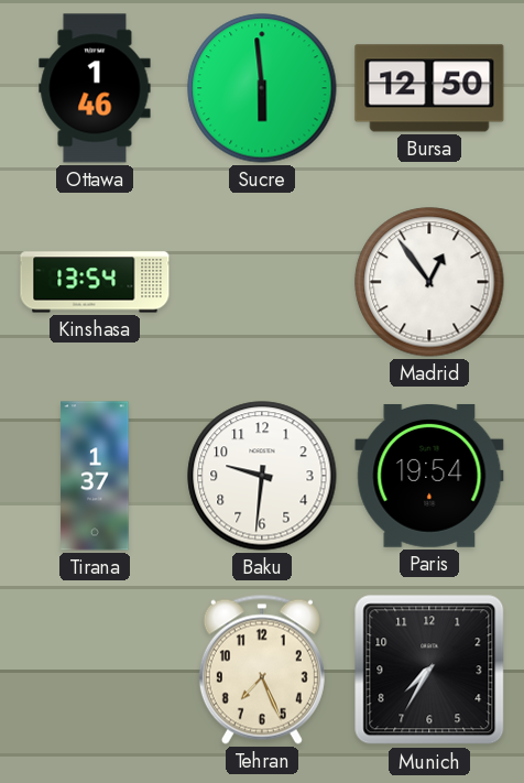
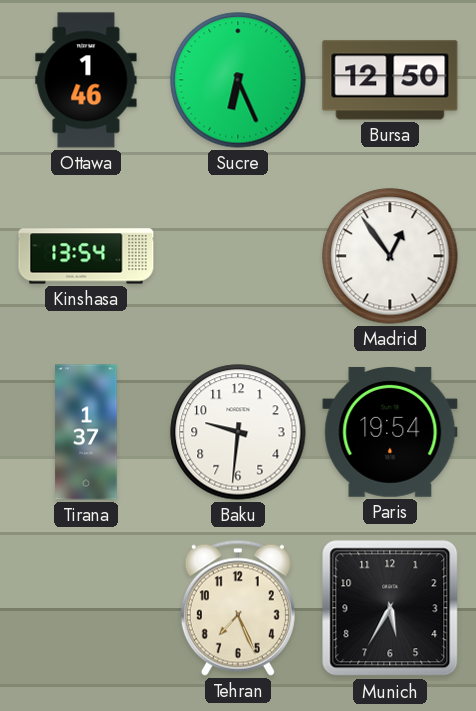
Sucre: 5:59 -> 6:26 (238, 80)
Munich: 7:35 -> 5:35 (390, 608)
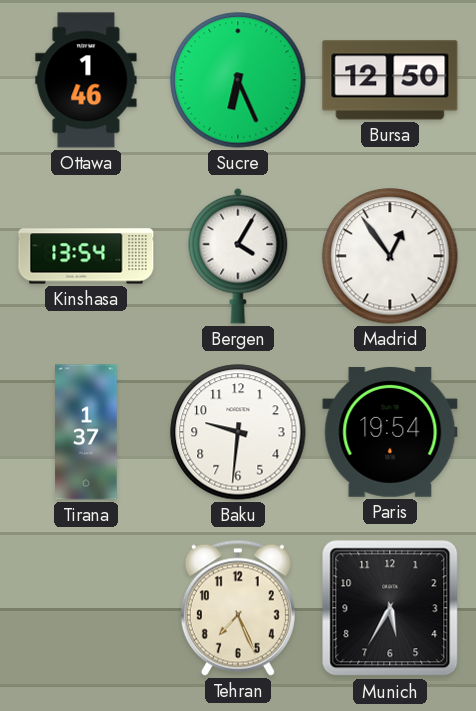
Bergen: none -> 4:05 (238, 256)
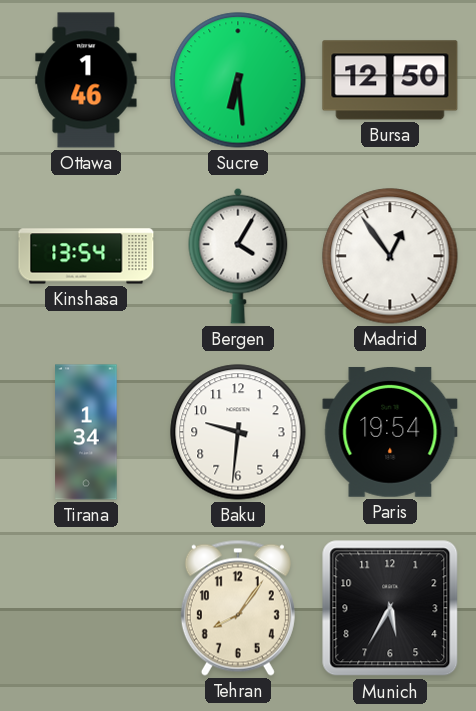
Sucre: 6:26 -> 6:29 (238, 80)
Tirana: 1:37 -> 1:34 (86, 432)
Tehran: 7:26 -> 8:06 (238, 608)
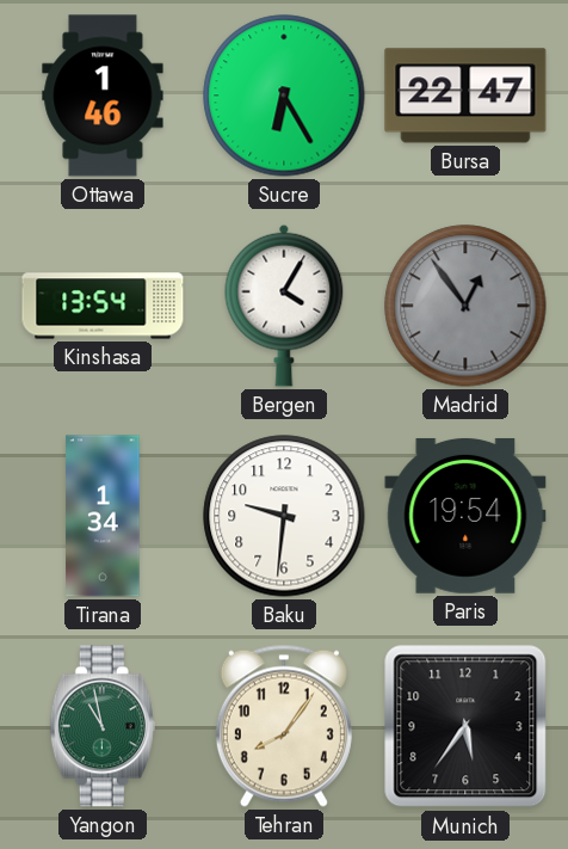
Sucre: 6:29 -> 6:25 (284, 96)
Bursa: 12:50 -> 22:47 (465, 96)
Madrid dial: white -> grey (465, 306)
Yangon: none -> 10:58 (103, 726)
Munich: 5:35 -> 5:36 (465, 726)
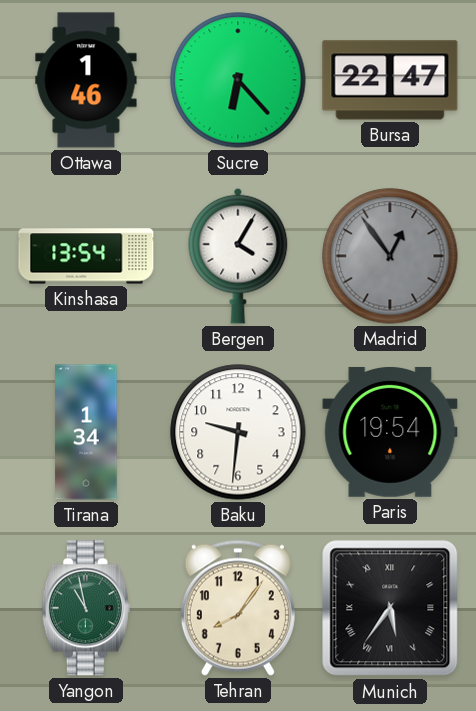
Sucre: 6:25 -> 6:23 (238, 80)
Munich numerals: Arabic -> Roman (390, 608)
